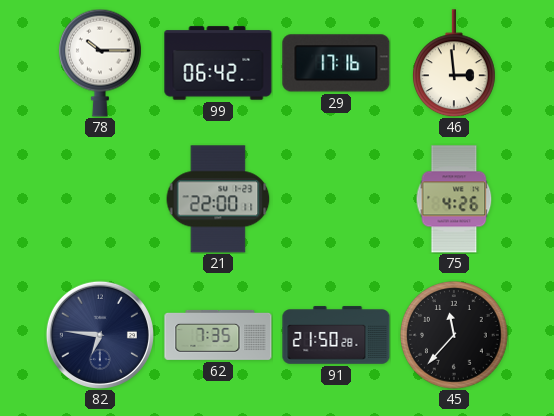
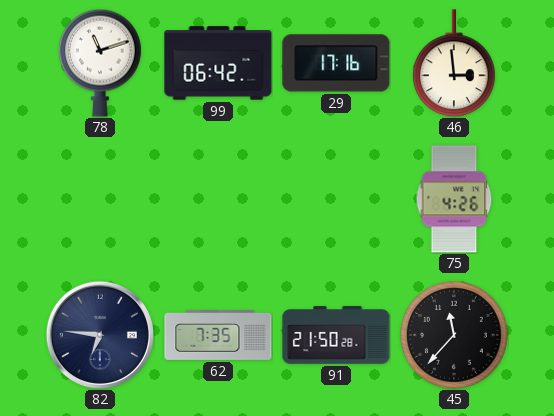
78: 10:15 -> 11:12 (100, 63)
21: 22:00 -> none (218, 199)
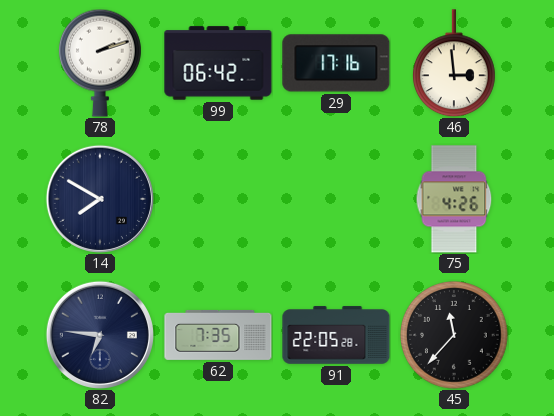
78: 11:12 -> 2:12 (100, 63)
14: none -> 7:50 (100, 199)
91: 21:50 -> 22:05 (336, 335)
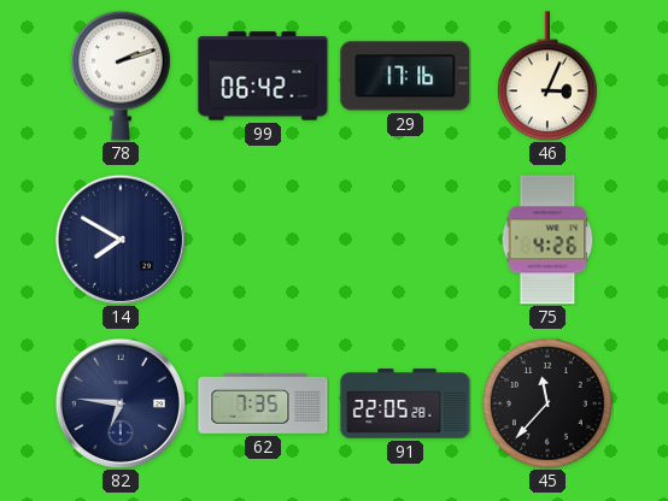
46: 2:59 -> 3:04 (547, 76)
